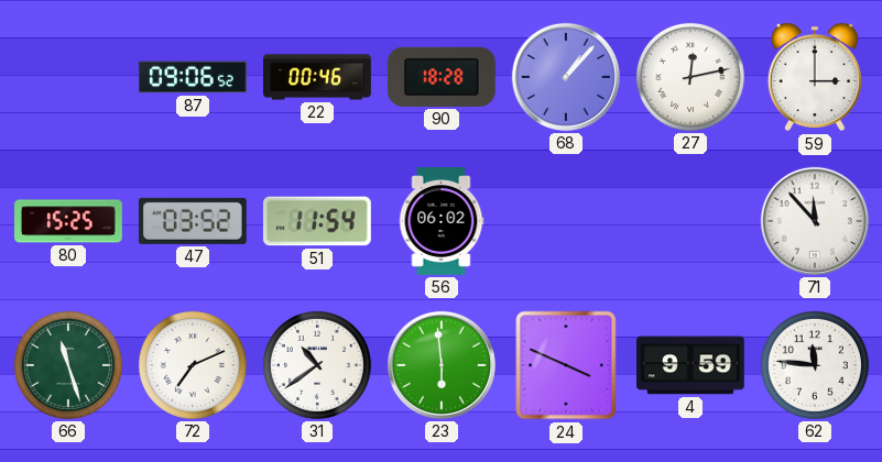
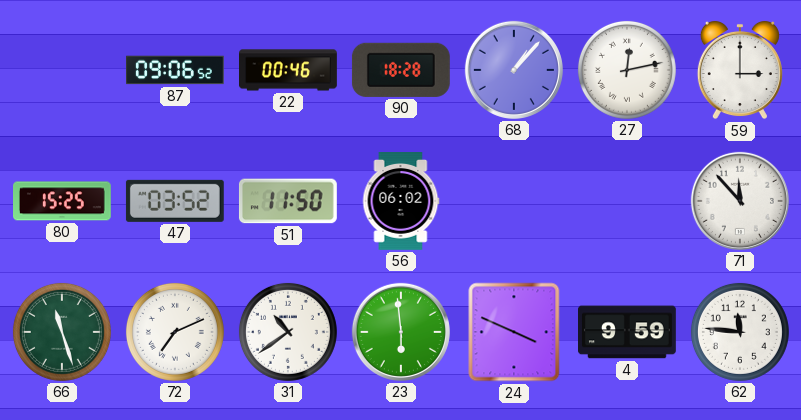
51: 11:54 -> 11:50 (288, 201)
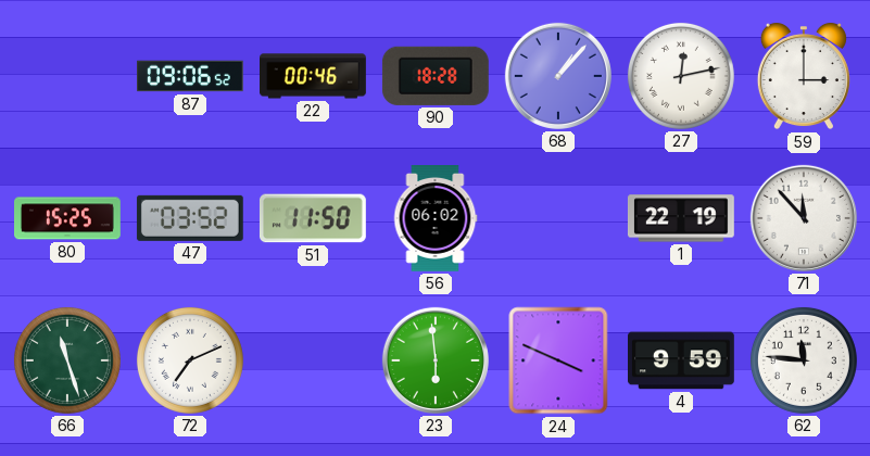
1: none -> 22:19 (681, 218)
31: 10:39 -> none (288, 332)
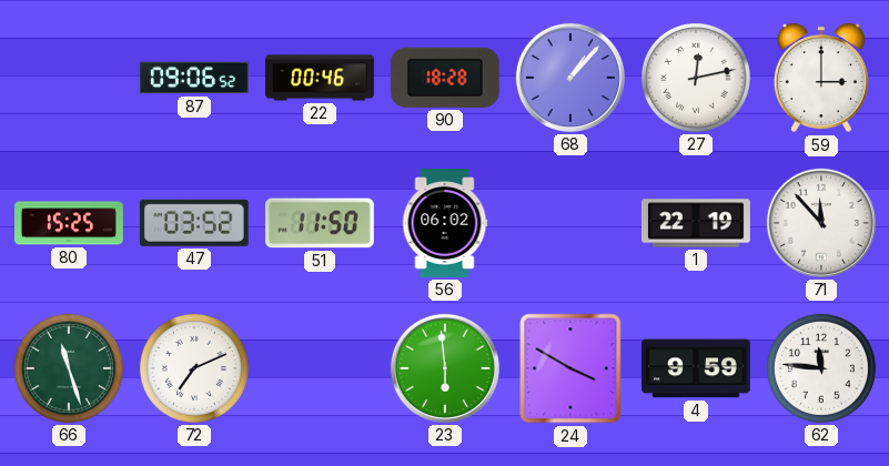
24: 3:49 -> 3:50 (570, 368)
